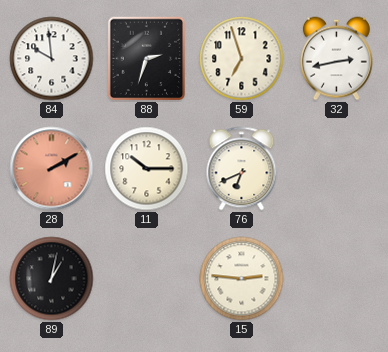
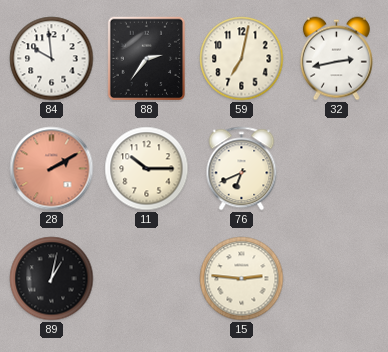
88: 2:33 -> 2:36 (147, 59)
59: 6:57 -> 7:02 (242, 59)
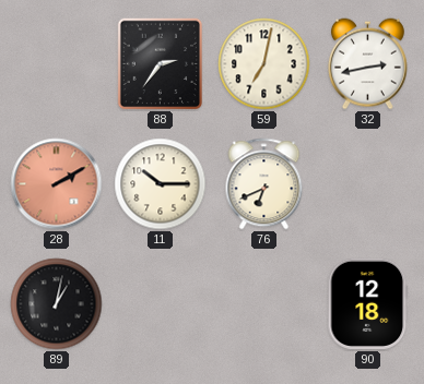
84: 9:59 -> none (52, 59)
15: 2:46 -> none (242, 279)
90: none -> 12:18 (368, 303)
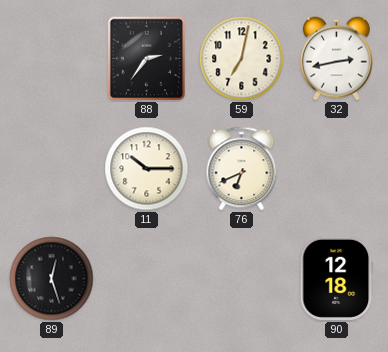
28: 2:10 -> none (57, 184)
89: 1:02 -> 12:27 (52, 279)
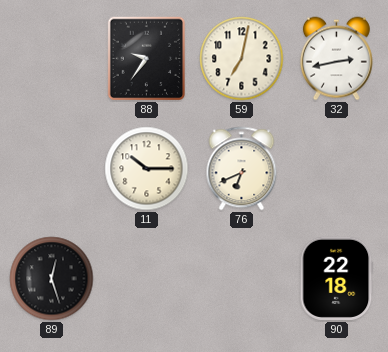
88: 2:36 -> 9:36 (147, 59)
90: 12:18 -> 22:18 (337, 278)
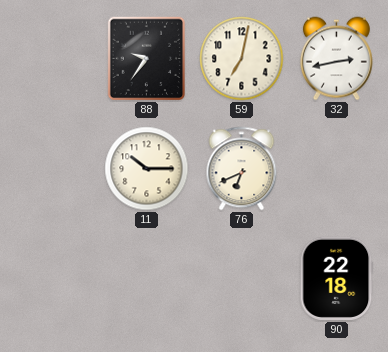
89: 12:27 -> none (52, 279)
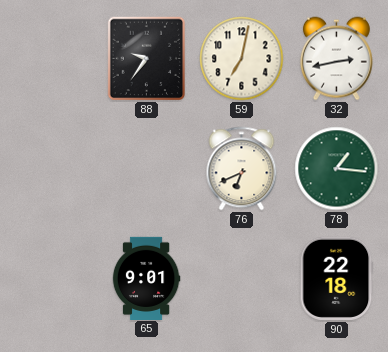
11: 10:15 -> none (147, 169)
78: none -> 1:16 (337, 169)
65: none -> 9:01 (146, 278)
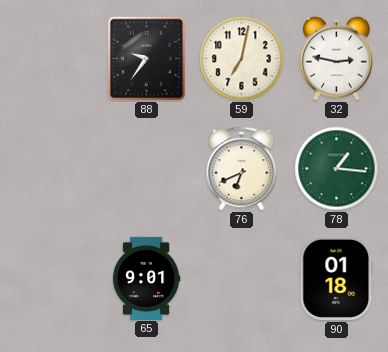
32: 2:43 -> 2:47 (336, 59)
90: 22:18 -> 01:18 (337, 278)
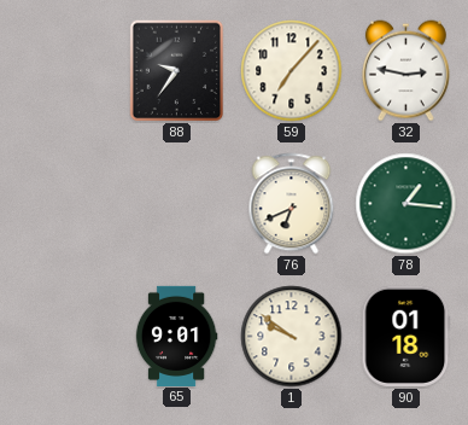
59: 7:02 -> 7:07 (292, 71)
1: none -> 9:51 (292, 337)
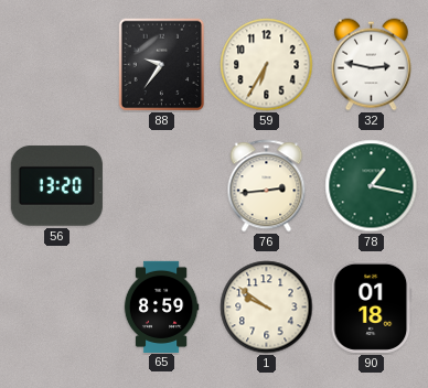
59: 7:07 -> 6:35 (267, 65)
56: none -> 13:20 (56, 186)
76: 6:41 -> 2:44 (267, 186)
78: 1:16 -> 1:17 (372, 186)
65: 9:01 -> 8:59 (161, 306)
